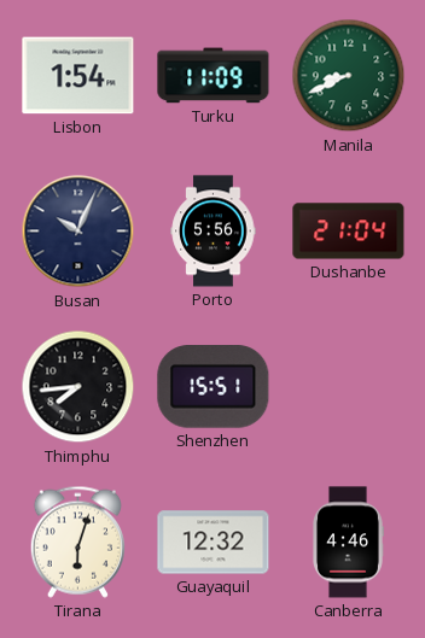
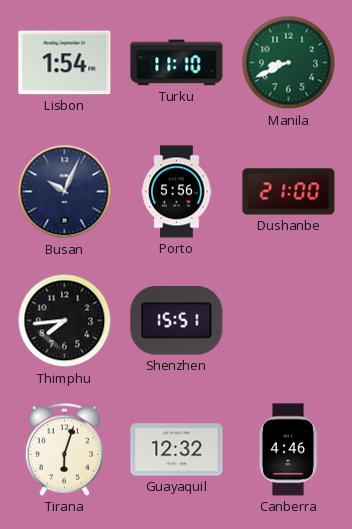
Turku: 11:09 -> 11:10 (177, 63)
Dushanbe: 21:04 -> 21:00 (289, 192)
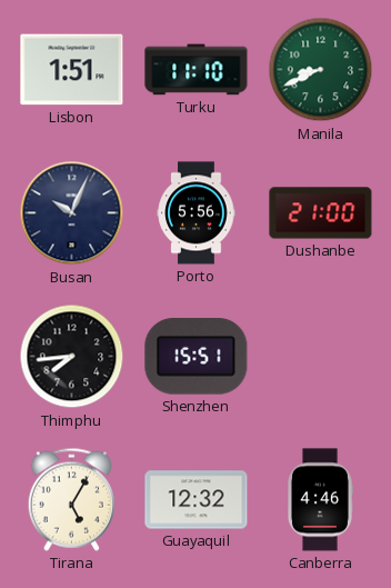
Lisbon: 1:54 -> 1:51 (72, 70)
Tirana: 6:03 -> 5:05 (71, 499)
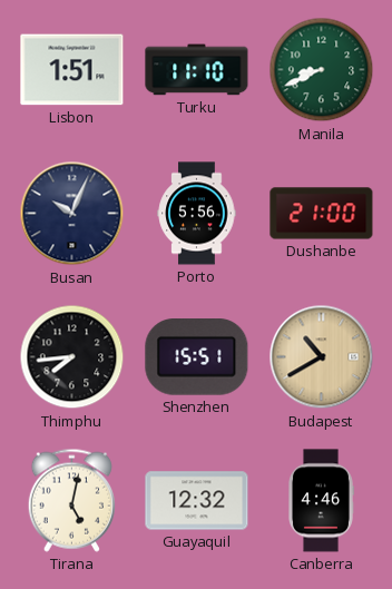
Budapest: none -> 10:40 (322, 357)
Tirana: 5:05 -> 5:02 (71, 500)
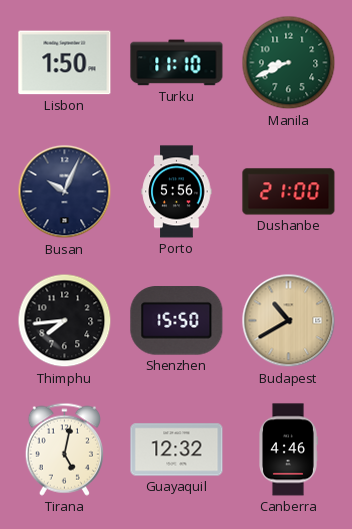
Lisbon: 1:51 -> 1:50 (65, 63)
Shenzhen: 15:51 -> 15:50 (177, 321)
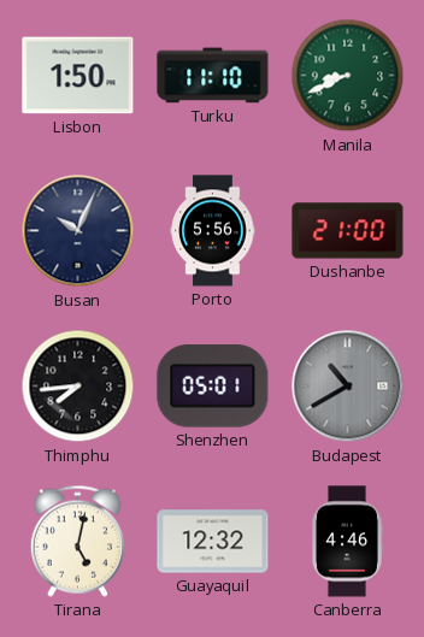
Shenzhen: 15:50 -> 05:01 (213, 387)
Budapest dial: champagne -> grey (348, 387)
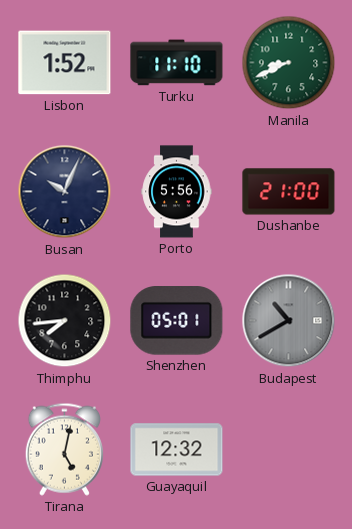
Lisbon: 1:50 -> 1:52 (65, 63)
Canberra: 4:46 -> none (348, 542)
